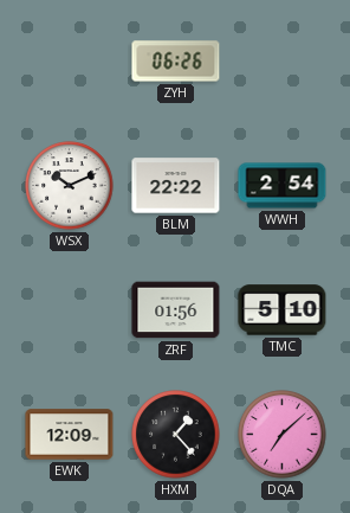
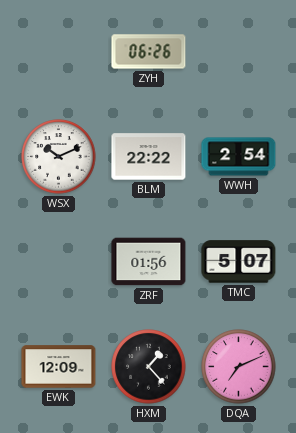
TMC: 5:10 -> 5:07 (239, 262)
DQA: 7:08 -> 7:11 (239, 367)
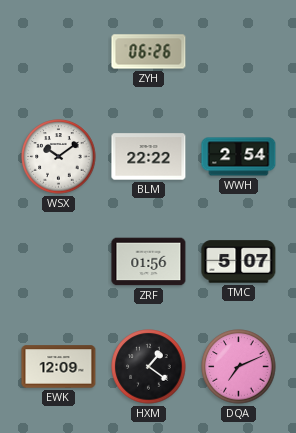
WSX: 10:11 -> 10:09 (59, 157)
HXM: 1:23 -> 1:21 (149, 367)
